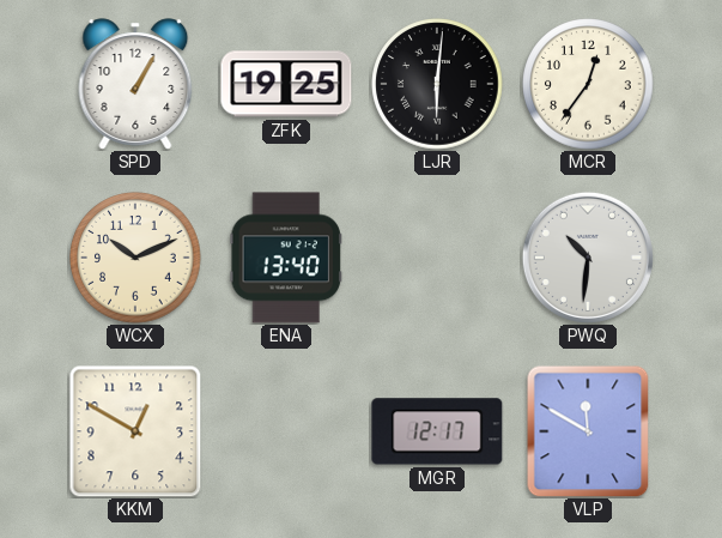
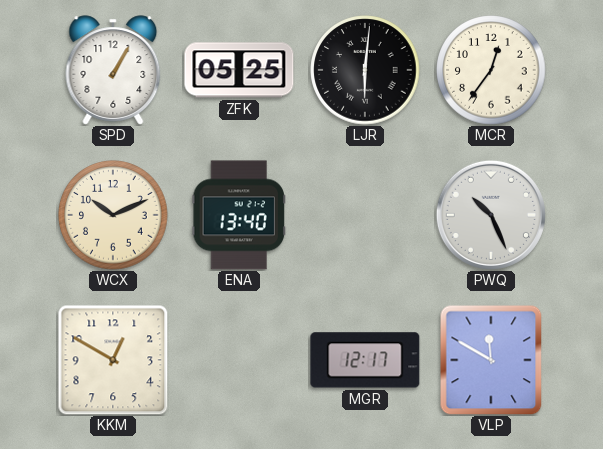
ZFK: 19:25 -> 05:25 (239, 70)
PWQ: 10:31 -> 10:26 (491, 215)
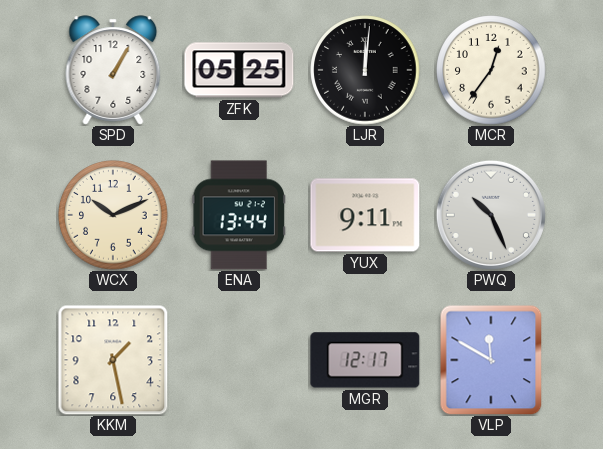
LJR: 6:01 -> 12:01 (365, 70)
ENA: 13:40 -> 13:44 (239, 215)
YUX: none -> 9:11 (365, 215)
KKM: 12:50 -> 1:28 (113, 360)
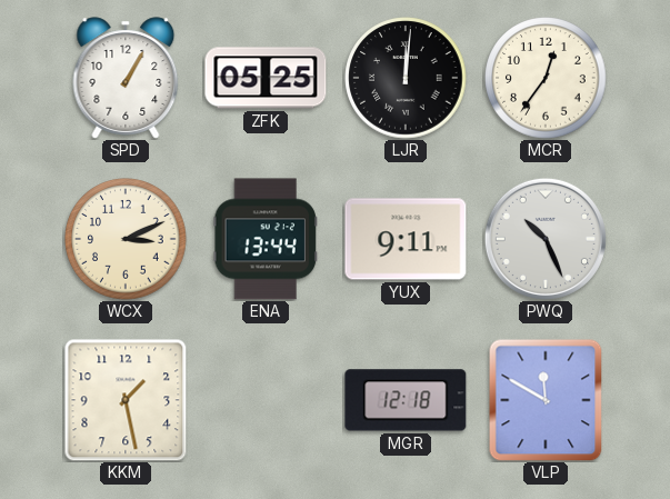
WCX: 10:11 -> 3:11 (126, 239)
MGR: 12:17 -> 12:18 (406, 400)
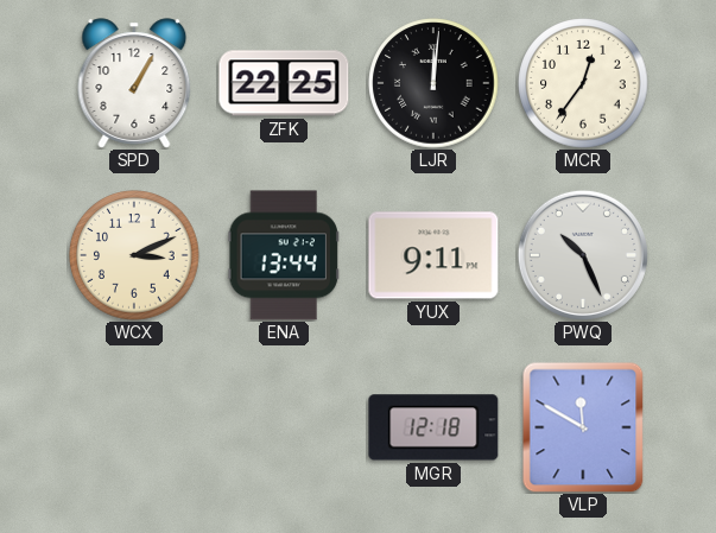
ZFK: 05:25 -> 22:25 (284, 83)
KKM: 1:28 -> none (126, 400)
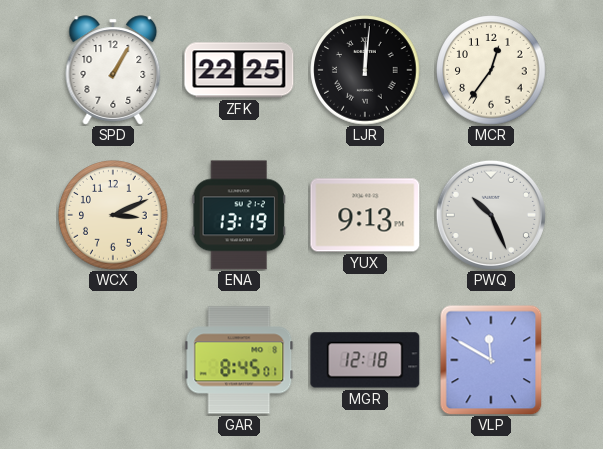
ENA: 13:44 -> 13:19 (239, 215)
YUX: 9:11 -> 9:13 (365, 215)
GAR: none -> 8:45 (239, 360)
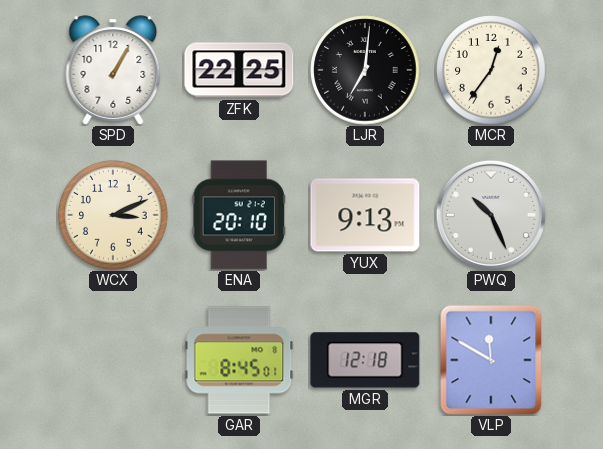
LJR: 12:01 -> 7:01 (365, 70)
ENA: 13:19 -> 20:10 (239, 215)
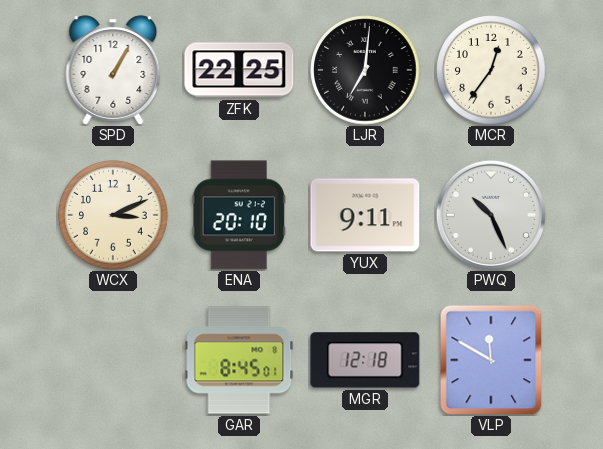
YUX: 9:13 -> 9:11 (365, 215)
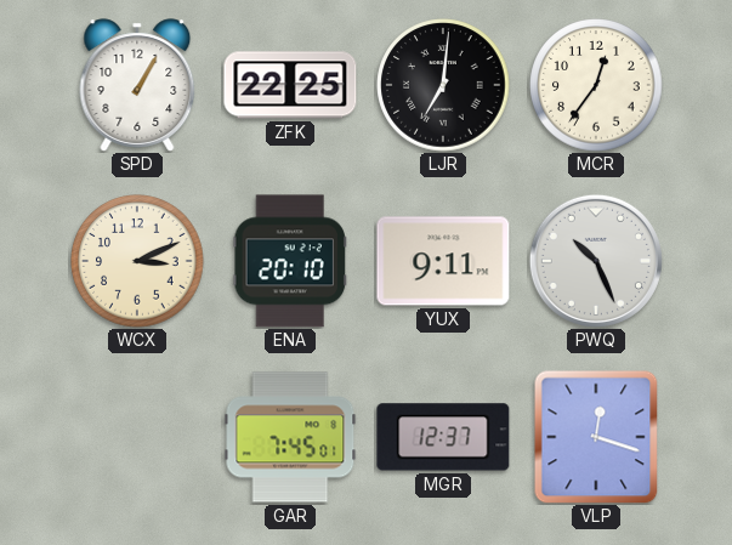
GAR: 8:45 -> 7:45 (290, 437)
MGR: 12:18 -> 12:37 (443, 437)
VLP: 11:50 -> 12:18 (596, 437)
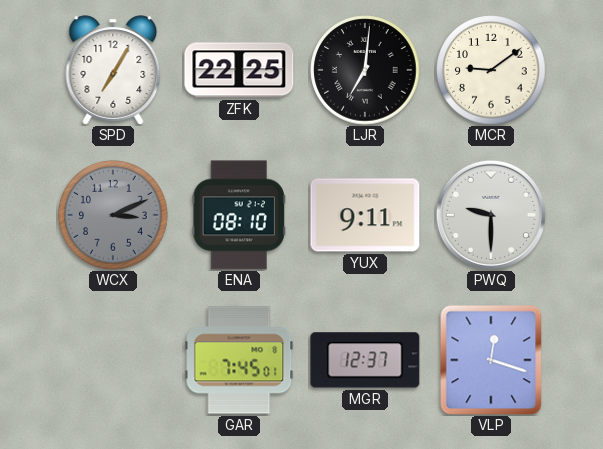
SPD: 1:05 -> 7:05 (113, 70)
MCR: 12:36 -> 9:09 (491, 70)
WCX dial: cream -> grey (113, 215)
ENA: 20:10 -> 08:10 (239, 215)
PWQ: 10:26 -> 9:30 (491, 215)
